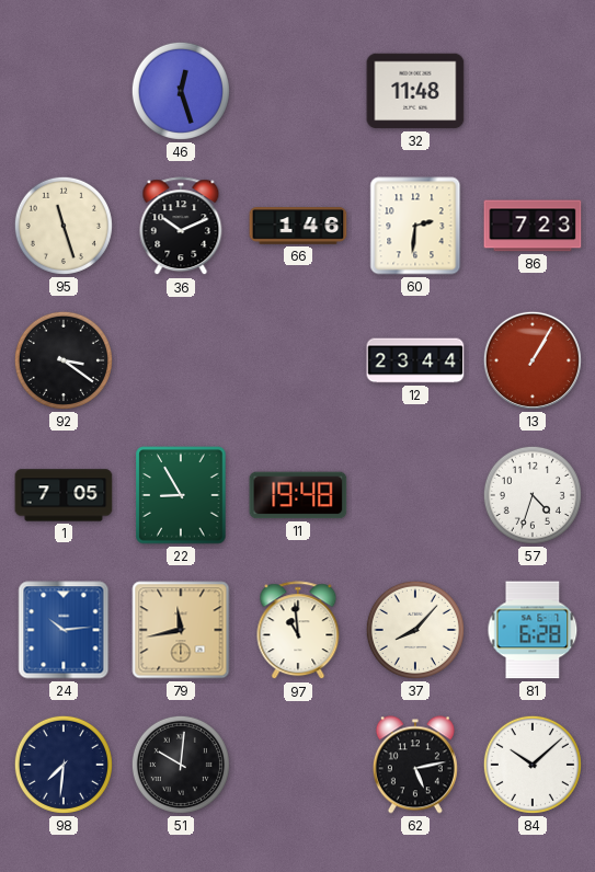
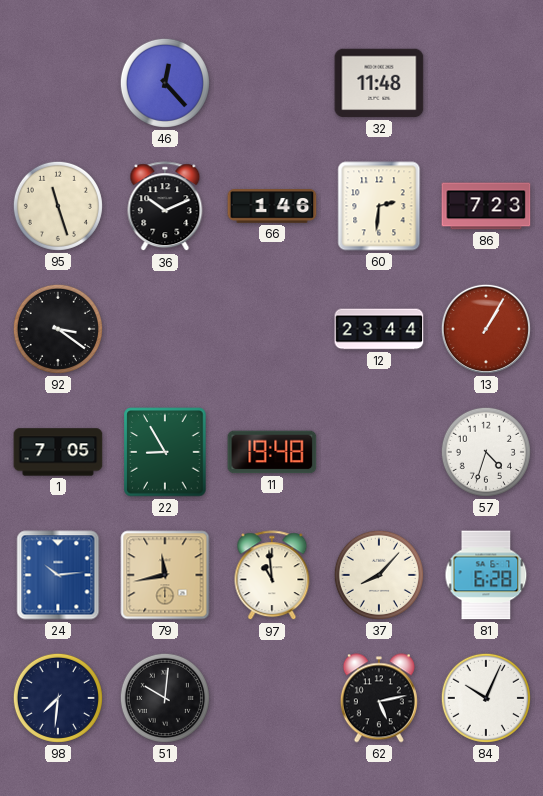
46: 12:27 -> 12:23 (165, 83)
84: 10:08 -> 10:04 (486, 698)
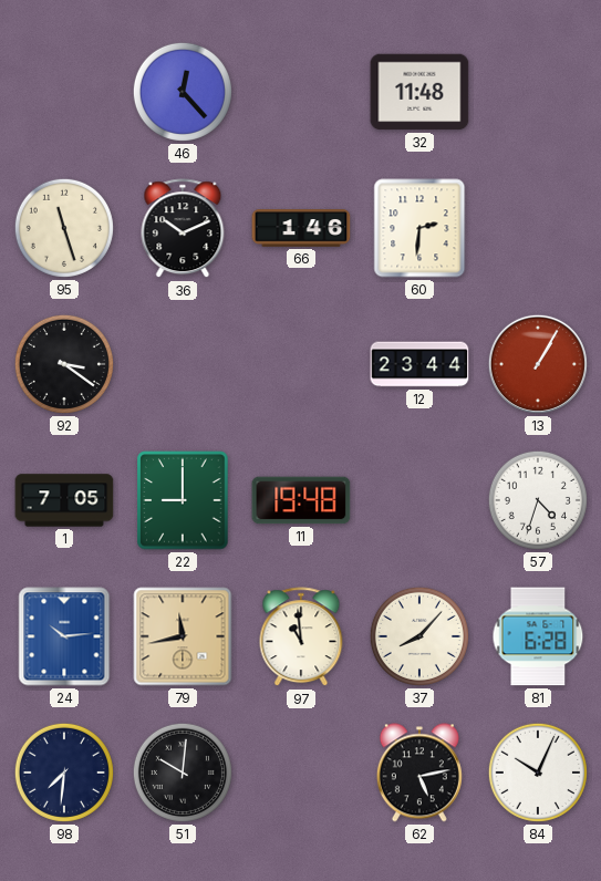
86: 7:23 -> none (486, 206)
22: 8:55 -> 9:00 (183, 500)
